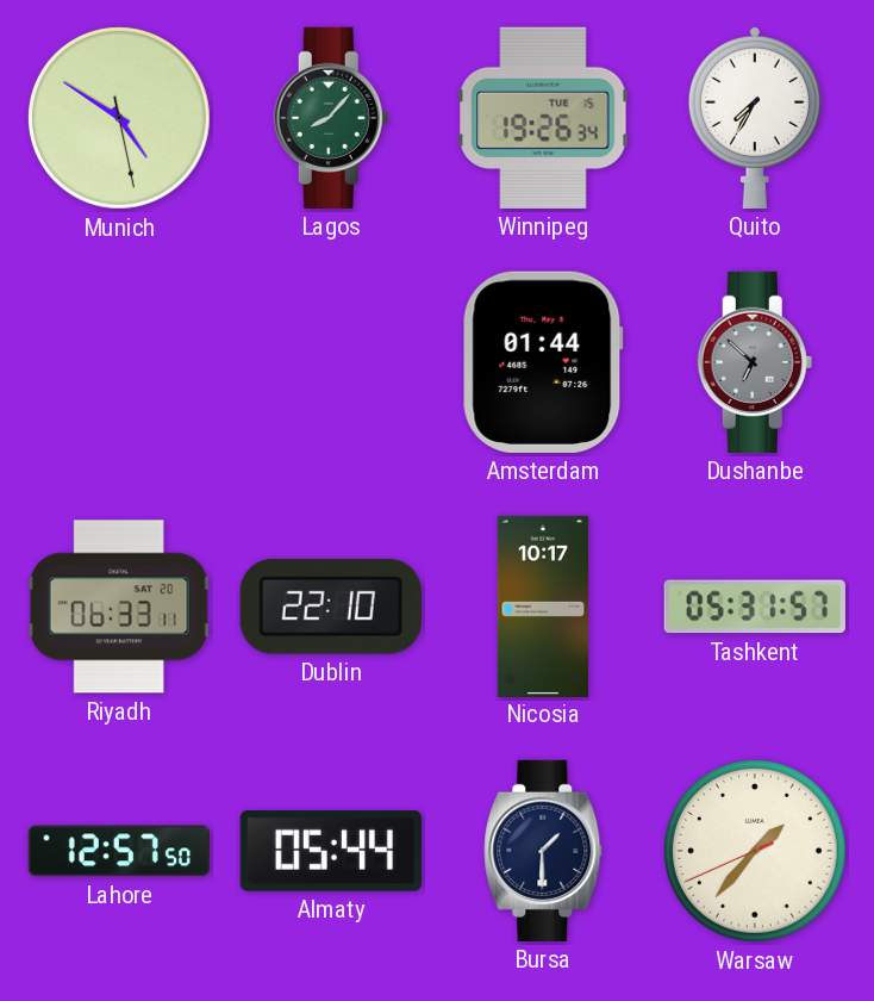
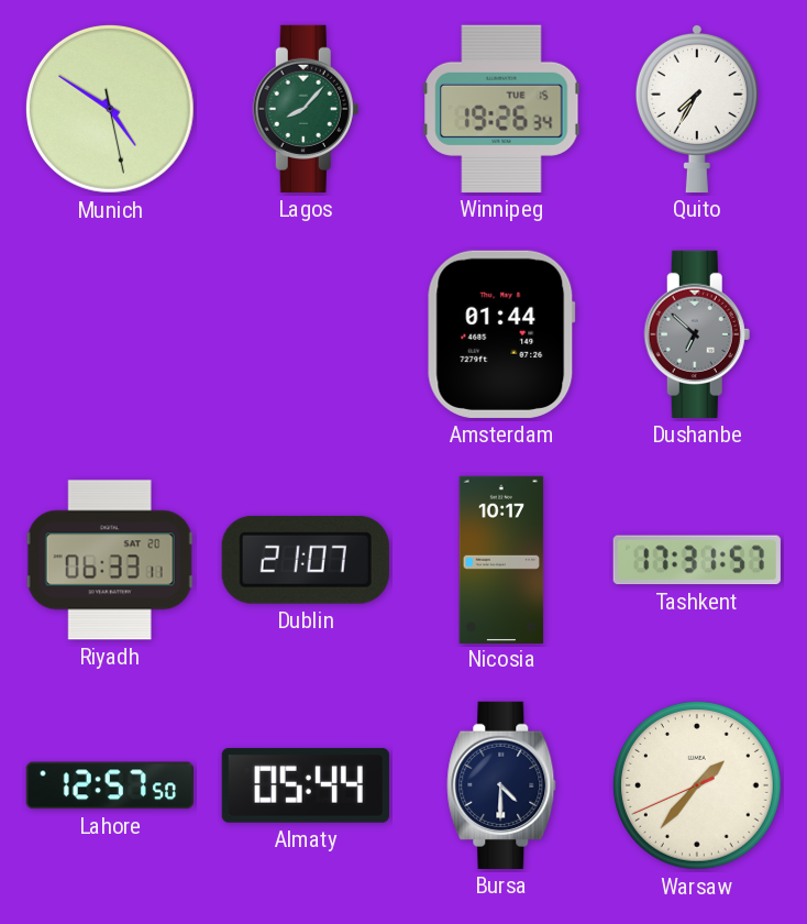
Dublin: 22:10 -> 21:07 (306, 560)
Tashkent: 05:31 -> 17:31 (697, 560)
Bursa: 1:30 -> 4:30 (501, 785)
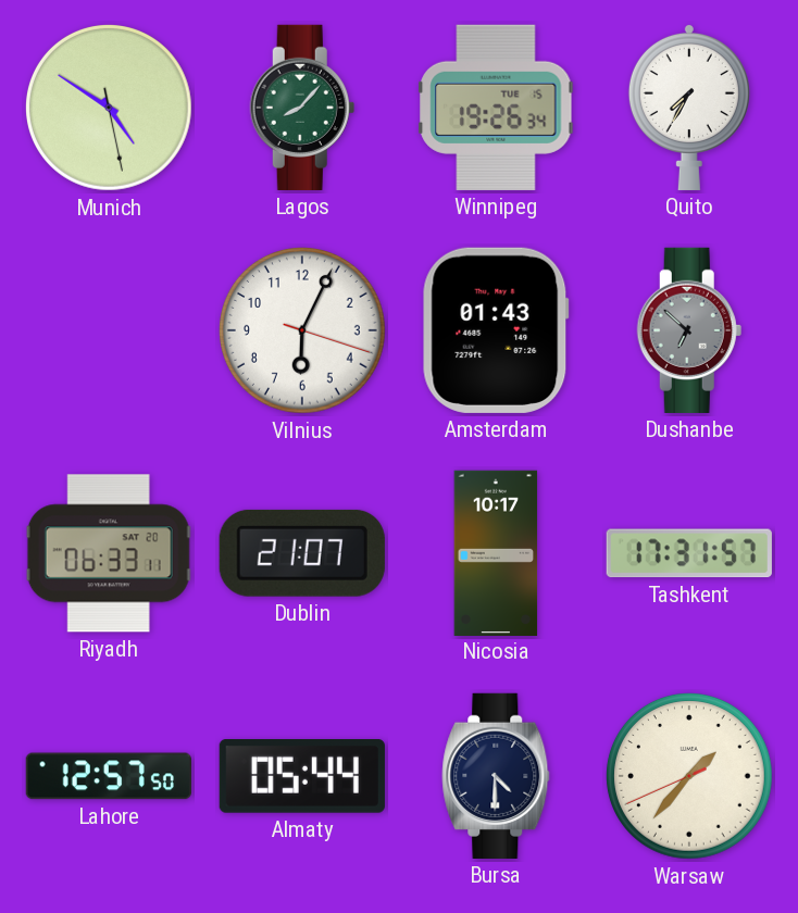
Vilnius: none -> 6:04 (302, 330)
Amsterdam: 01:44 -> 01:43 (496, 330)
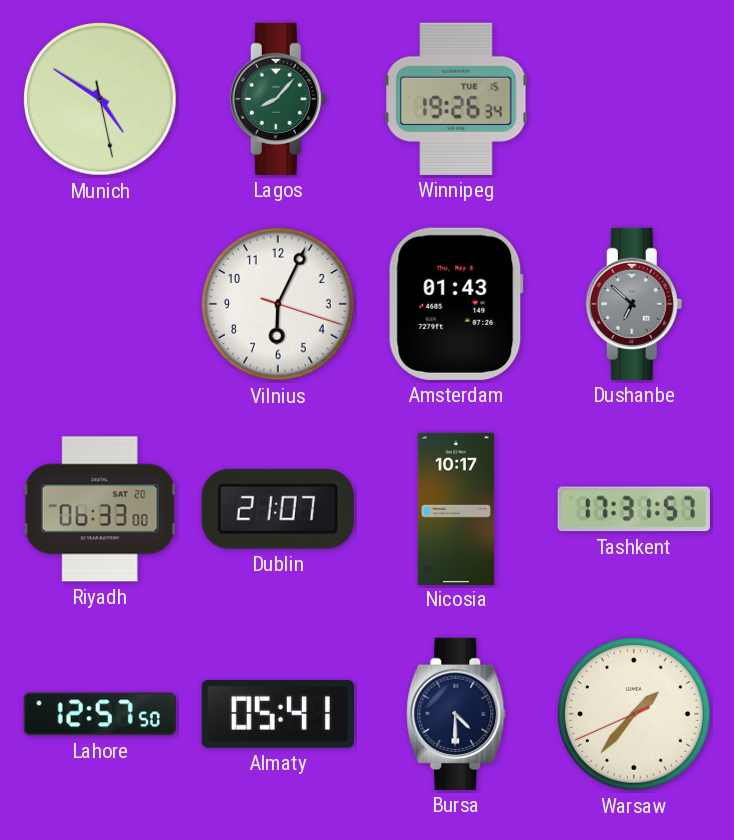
Quito: 7:35 -> none (689, 107)
Riyadh: 06:33:11 -> 06:33:00 (100, 509)
Almaty: 05:44 -> 05:41 (278, 715)
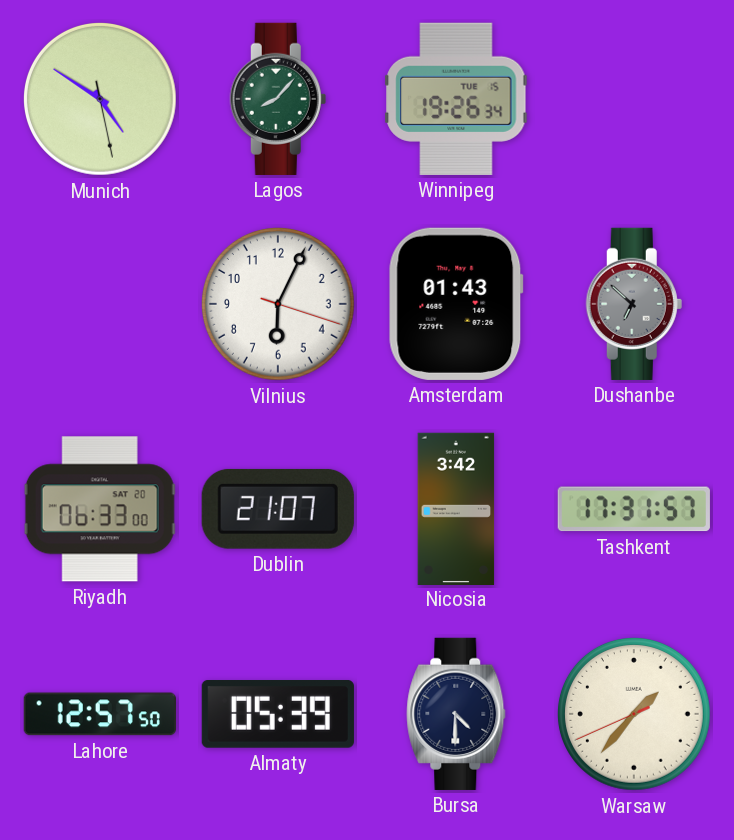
Nicosia: 10:17 -> 3:42 (456, 508)
Almaty: 05:41 -> 05:39 (278, 715)
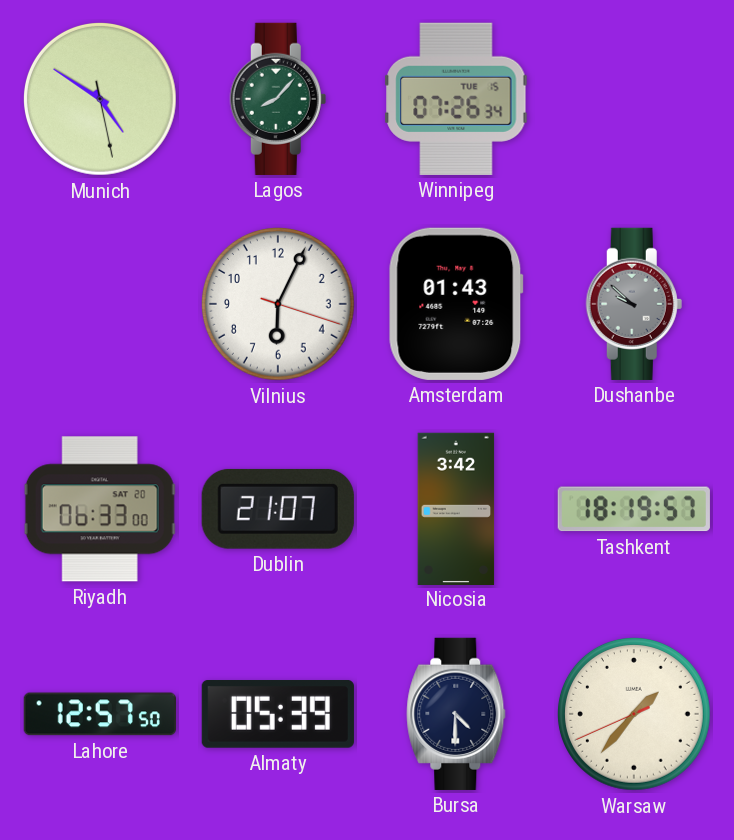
Winnipeg: 19:26 -> 07:26 (456, 99)
Dushanbe: 6:52 -> 9:52 (634, 304)
Tashkent: 17:31 -> 18:19 (634, 509)
